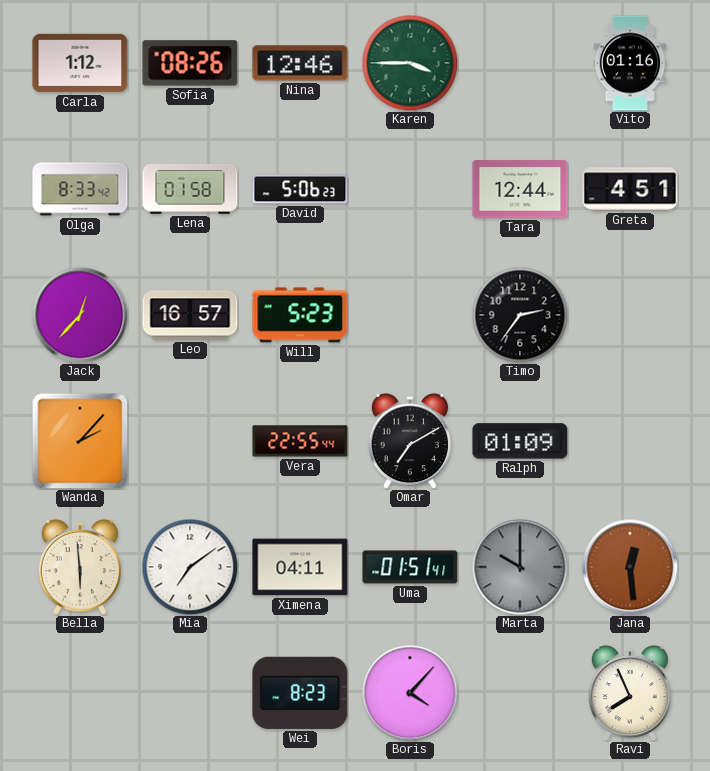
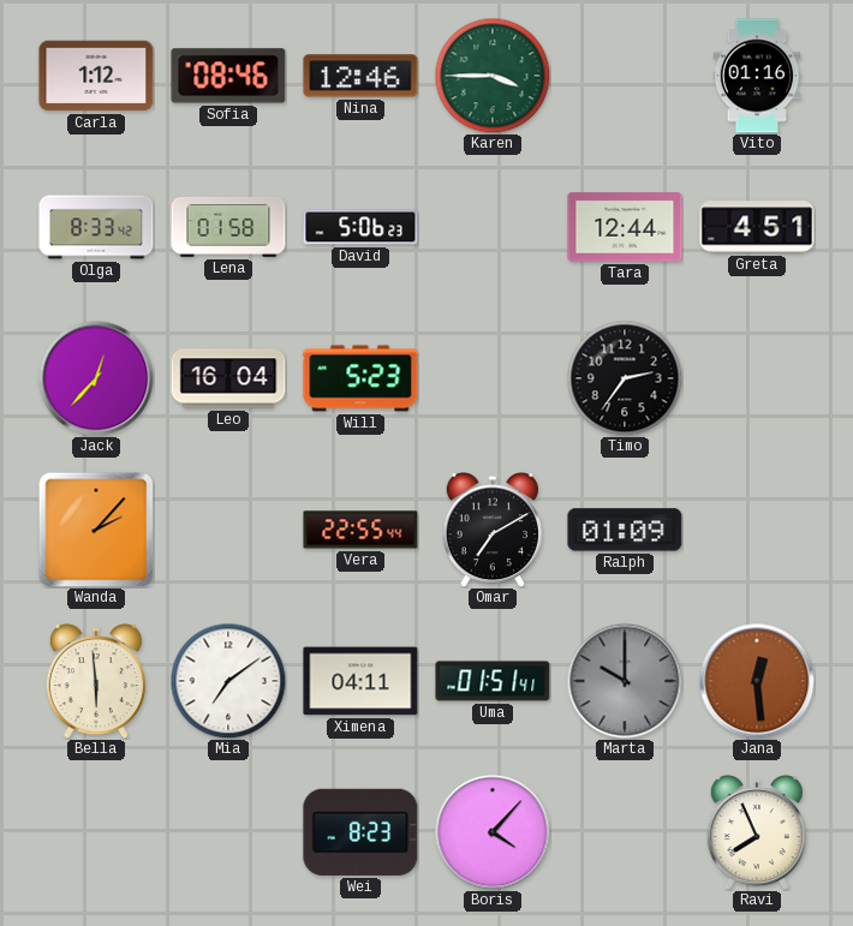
Sofia: 08:26 -> 08:46 (228, 76)
Leo: 16:57 -> 16:04 (228, 378)
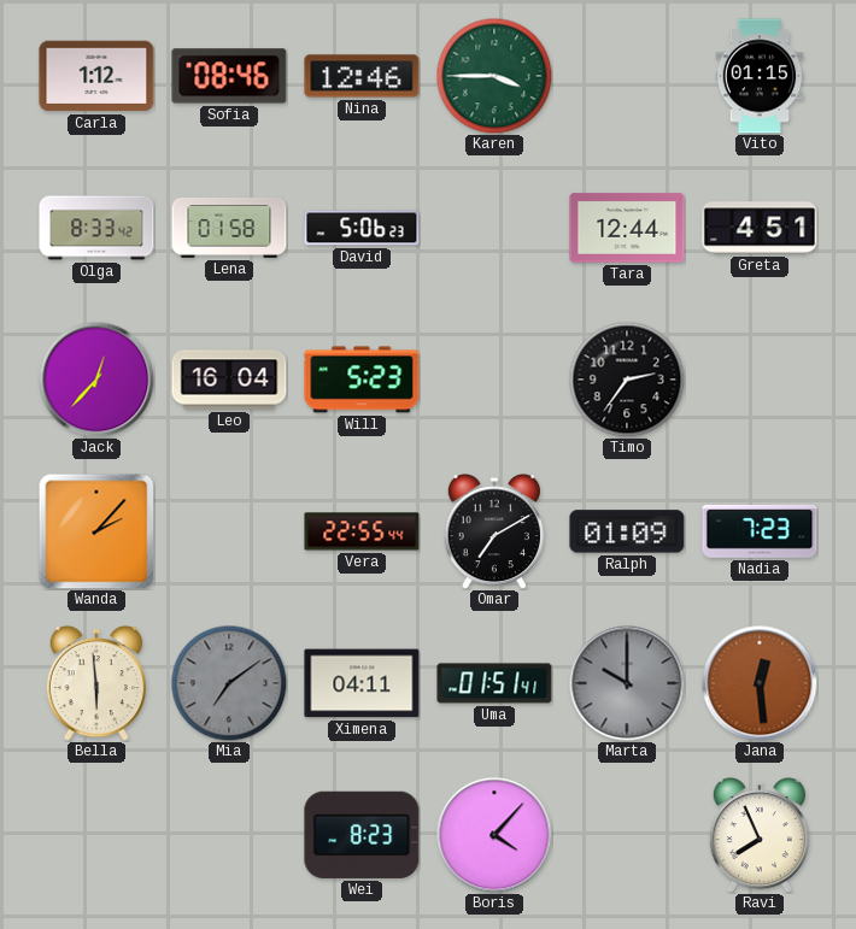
Vito: 01:16 -> 01:15 (760, 76)
Nadia: none -> 7:23 (760, 531)
Mia dial: white -> grey (229, 683)
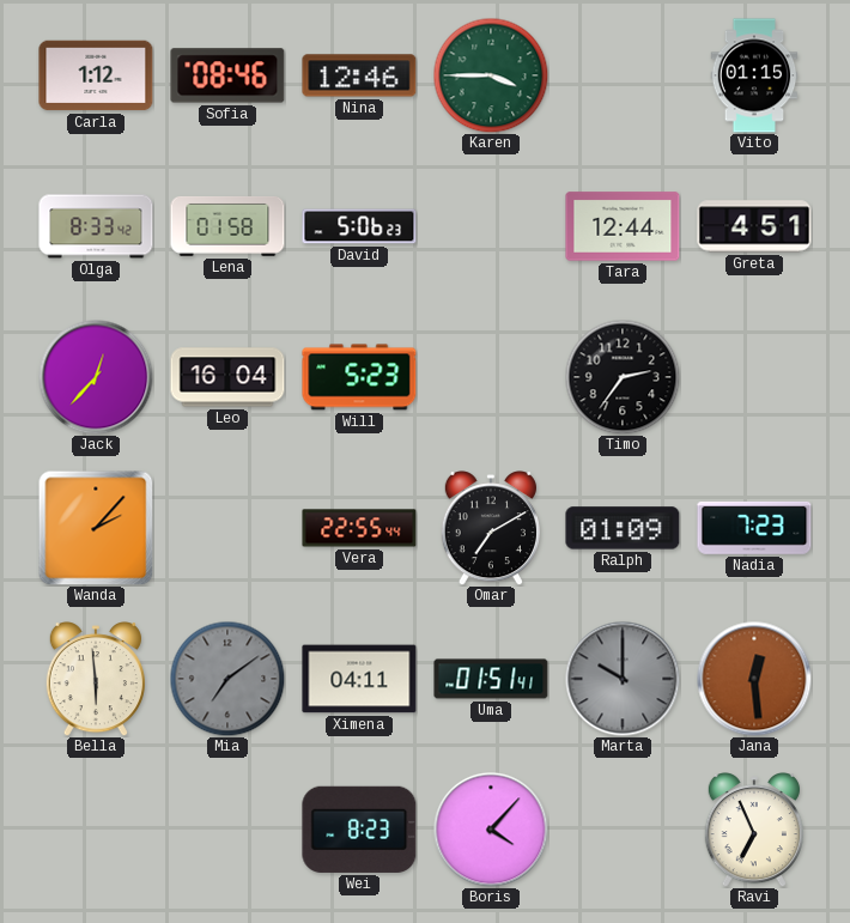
Ravi: 7:56 -> 6:56 (754, 830)
